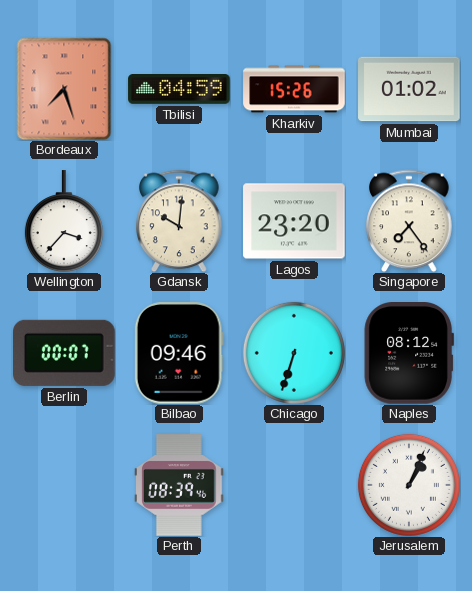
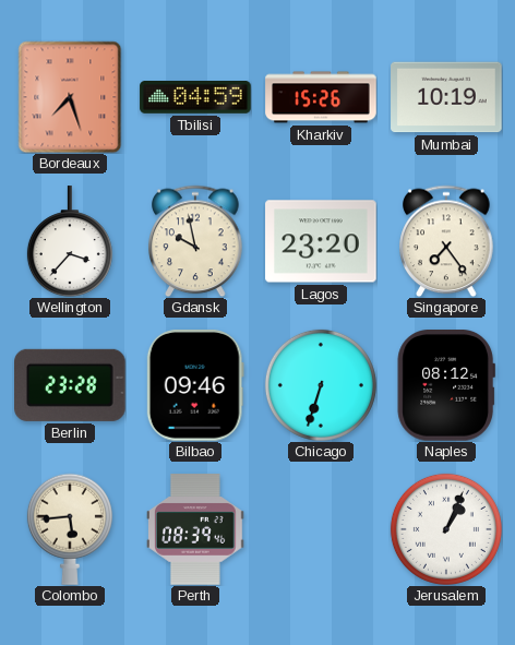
Mumbai: 01:02 -> 10:19 (446, 97)
Gdansk: 10:01 -> 9:58 (195, 241)
Berlin: 00:07 -> 23:28 (71, 385)
Colombo: none -> 5:44 (70, 529)
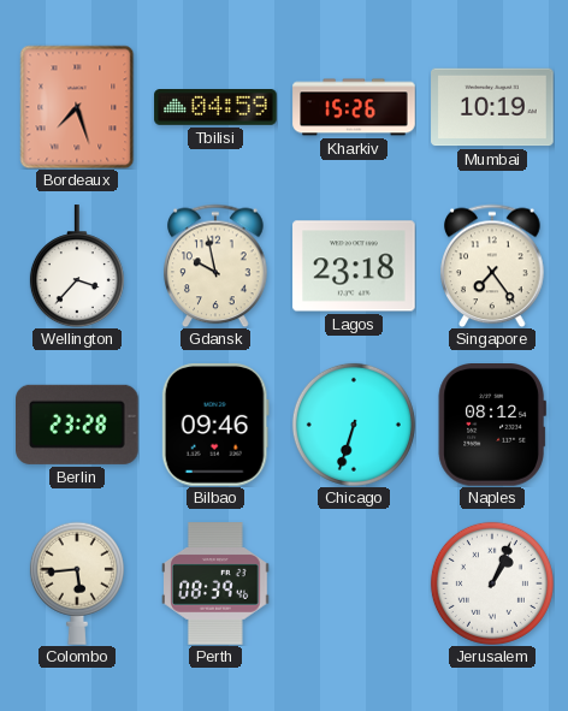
Lagos: 23:20 -> 23:18 (354, 266)
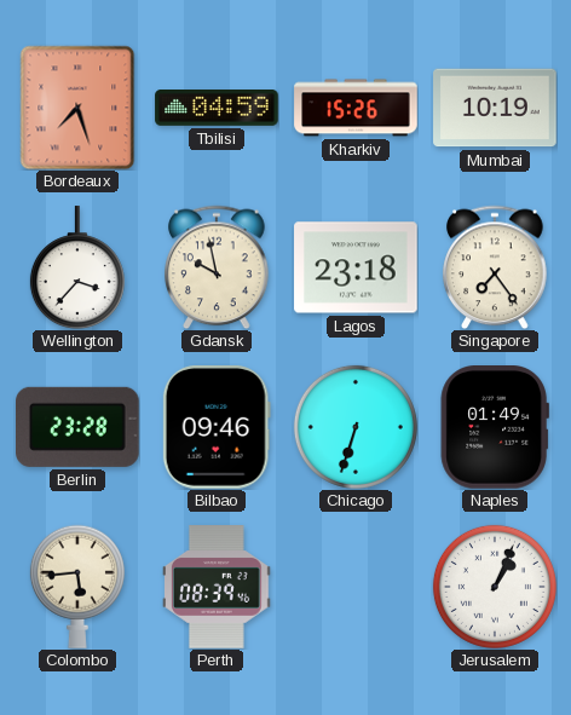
Naples: 08:12 -> 01:49 (495, 428)
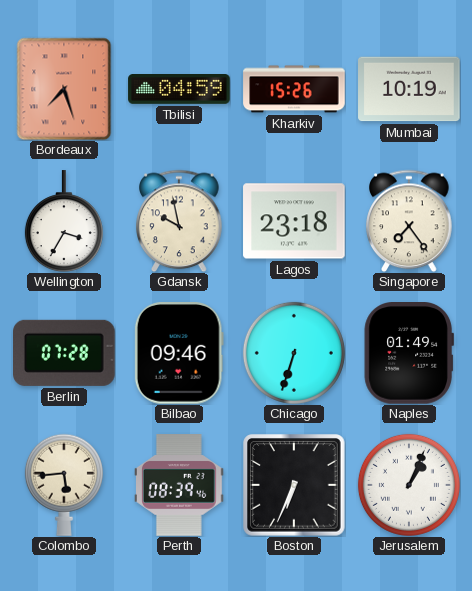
Wellington: 3:37 -> 3:35 (64, 221)
Berlin: 23:28 -> 07:28 (65, 353)
Boston: none -> 6:34 (294, 485)
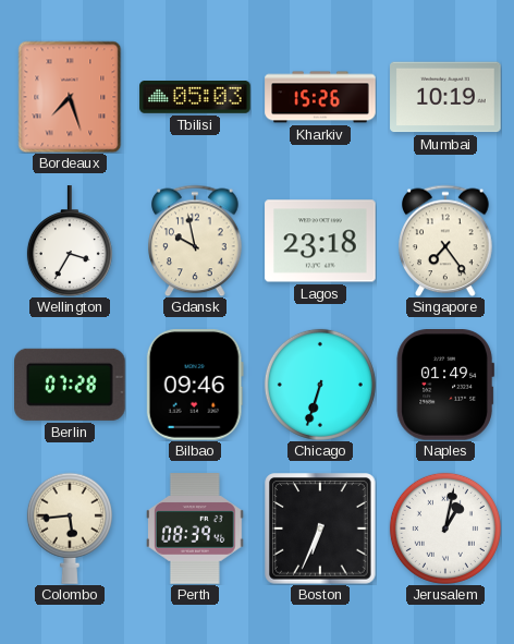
Tbilisi: 04:59 -> 05:03 (195, 98)
Jerusalem: 1:04 -> 1:02 (445, 528)
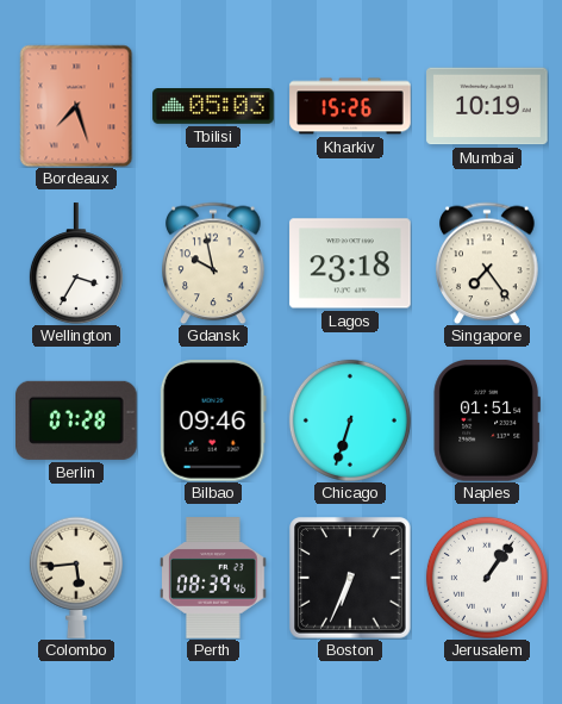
Naples: 01:49 -> 01:51 (487, 422)
Jerusalem: 1:02 -> 1:06 (487, 578)
